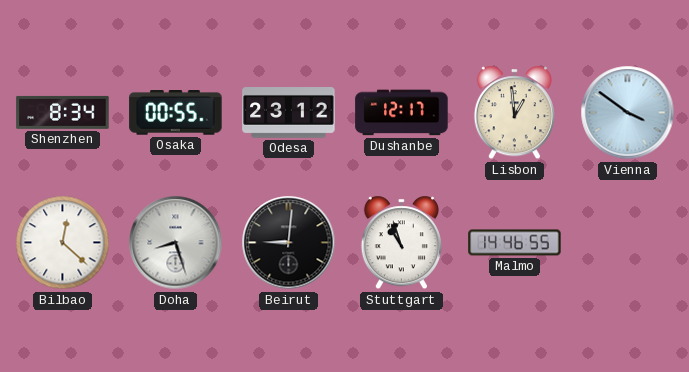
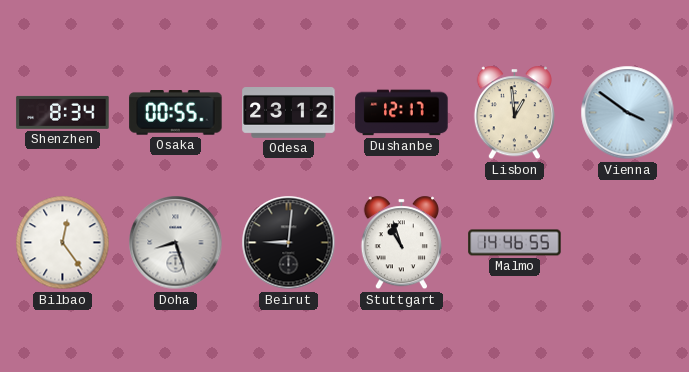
Bilbao: 12:22 -> 12:24 (63, 243)
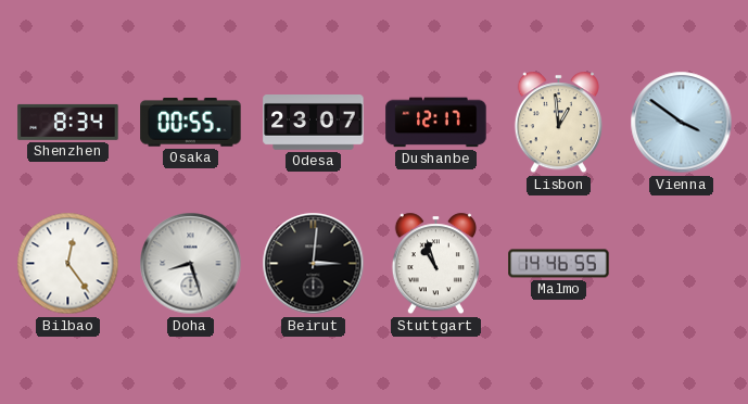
Odesa: 23:12 -> 23:07 (314, 123)
Beirut: 9:01 -> 3:01 (314, 264)
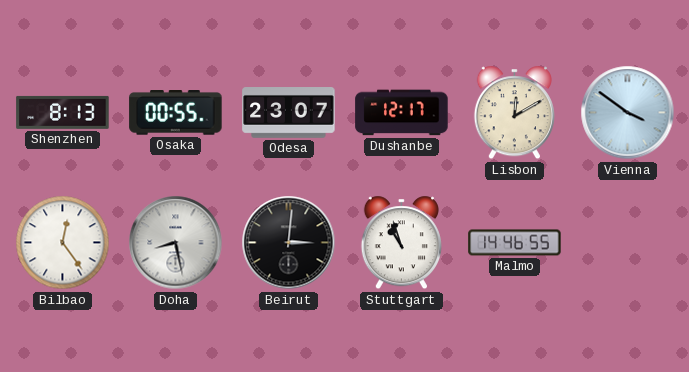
Shenzhen: 8:34 -> 8:13 (63, 112)
Lisbon: 12:59 -> 12:10 (514, 113)
Doha: 8:27 -> 8:28 (176, 243)
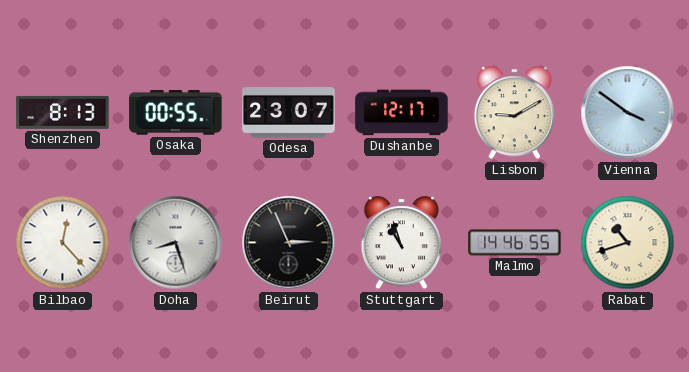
Lisbon: 12:10 -> 9:10 (514, 113)
Bilbao: 12:24 -> 12:23 (63, 243)
Doha: 8:28 -> 8:27 (176, 243)
Beirut: 3:01 -> 2:56 (289, 243)
Rabat: none -> 10:42 (628, 243)
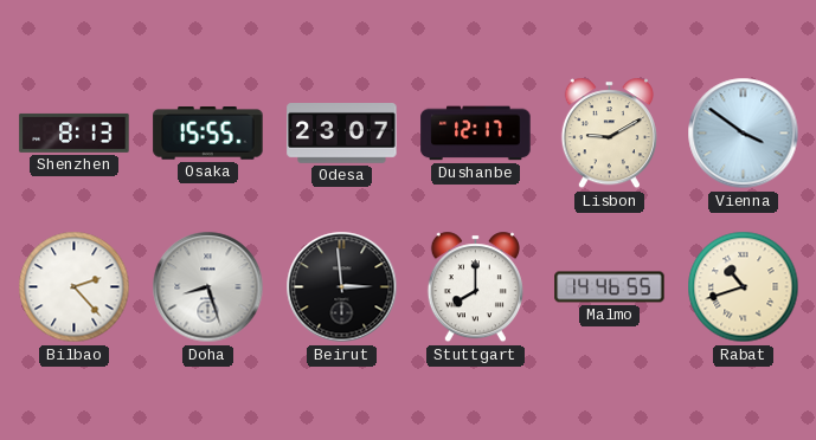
Osaka: 00:55 -> 15:55 (208, 134)
Bilbao: 12:23 -> 2:23 (75, 287)
Beirut: 2:56 -> 2:59 (342, 287)
Stuttgart: 10:57 -> 8:00 (475, 287)
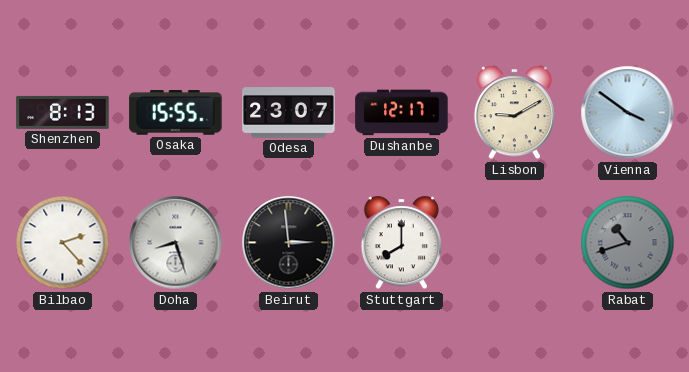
Malmo: 14:46 -> none (610, 287)
Rabat dial: cream -> grey (628, 243)
